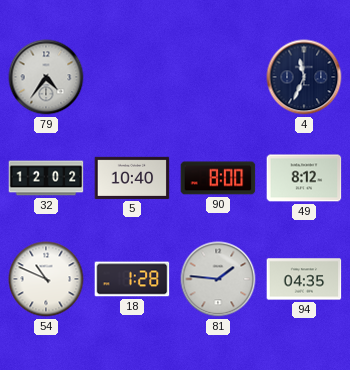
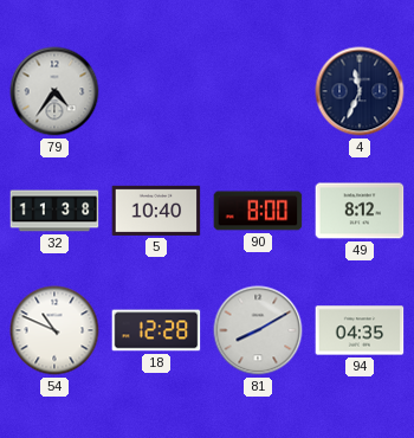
32: 12:02 -> 11:38 (54, 211)
18: 1:28 -> 12:28 (156, 330)
81: 1:46 -> 8:10 (258, 330)
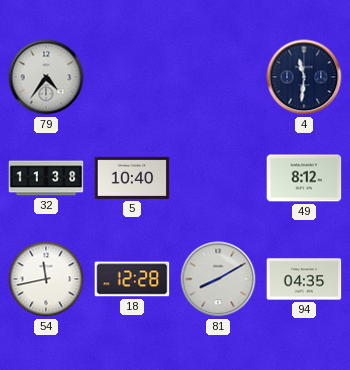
4: 11:34 -> 11:31 (304, 77)
90: 8:00 -> none (258, 211)
54: 10:49 -> 11:43 (46, 279)
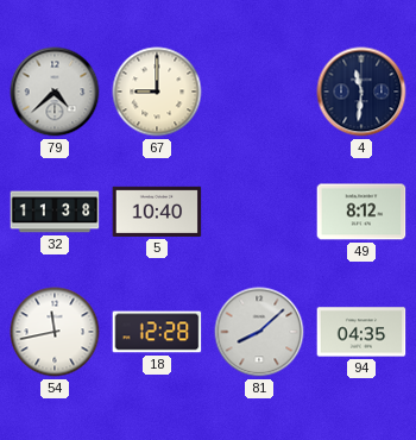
79: 4:36 -> 4:38 (55, 92)
67: none -> 9:00 (157, 92)
81: 8:10 -> 8:08 (259, 332)
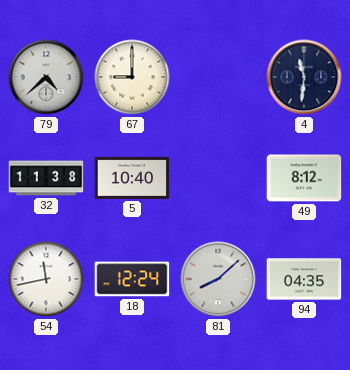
18: 12:28 -> 12:24 (132, 279)
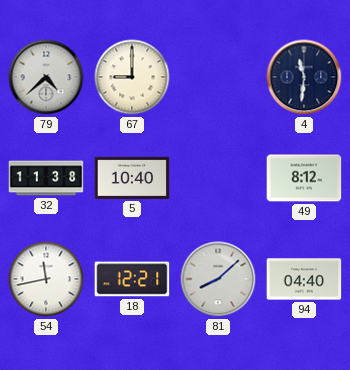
18: 12:24 -> 12:21 (132, 279)
94: 04:35 -> 04:40 (304, 279)
